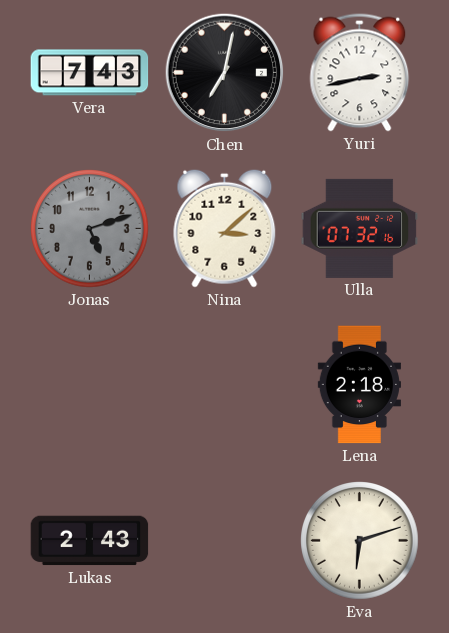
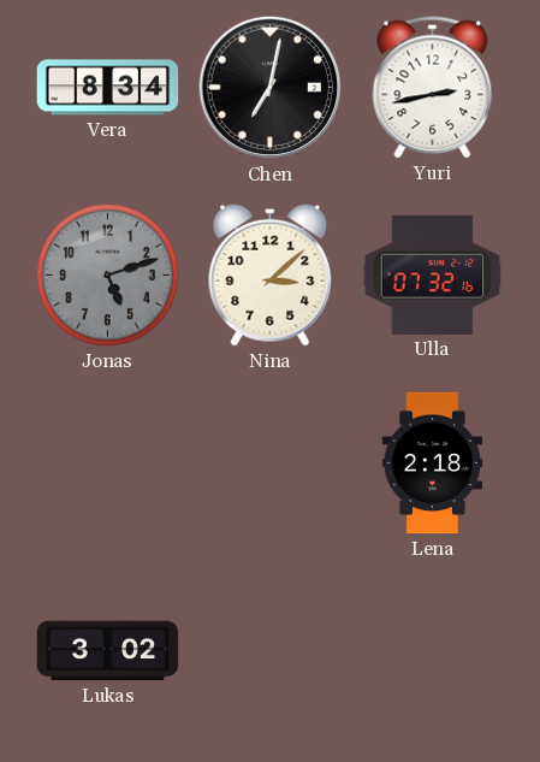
Vera: 7:43 -> 8:34 (108, 88)
Lukas: 2:43 -> 3:02 (108, 651)
Eva: 6:12 -> none (360, 541)
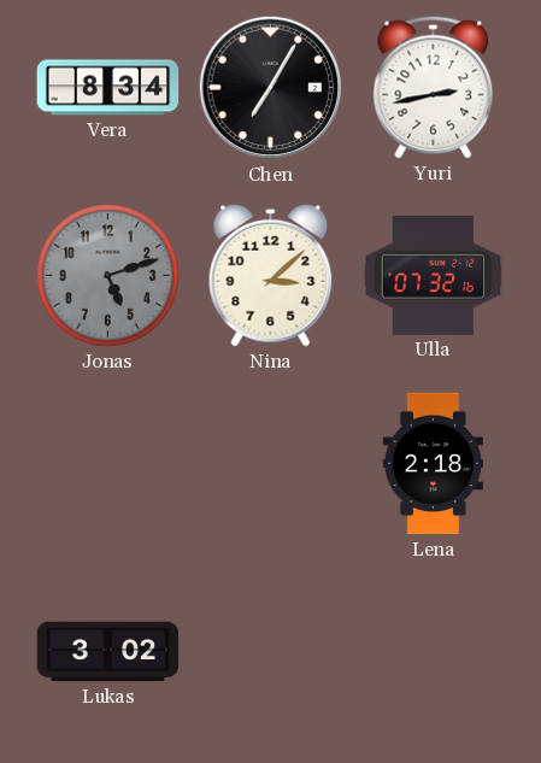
Chen: 7:02 -> 7:05 (271, 88)
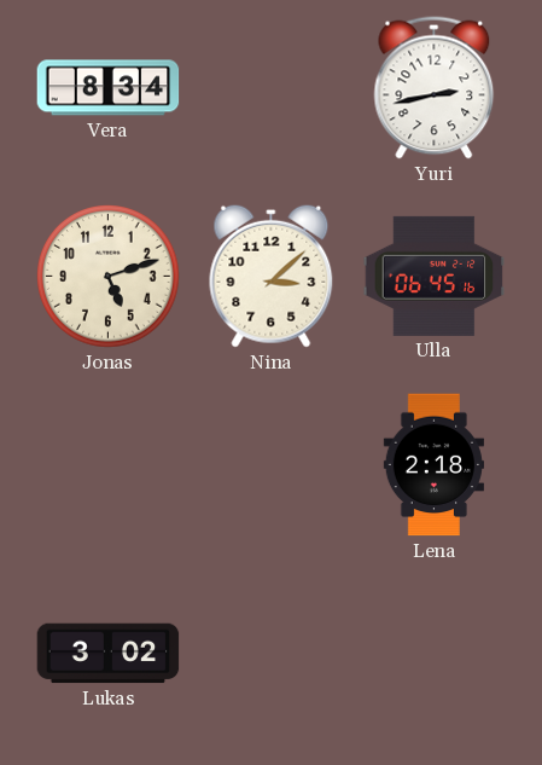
Chen: 7:05 -> none (271, 88)
Jonas dial: grey -> cream (109, 277)
Ulla: 07:32 -> 06:45 (435, 276)
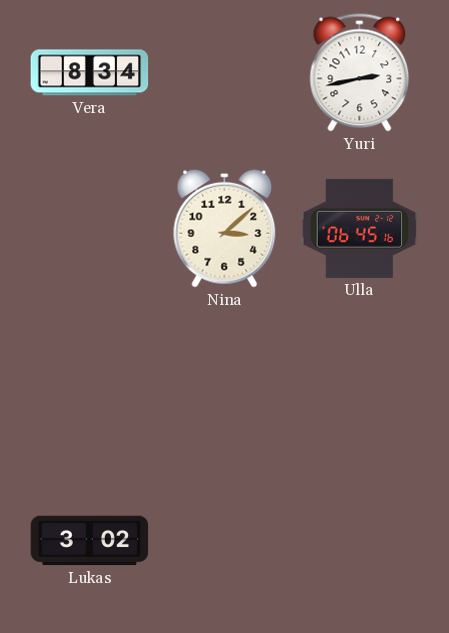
Jonas: 5:12 -> none (109, 277)
Lena: 2:18 -> none (433, 465)
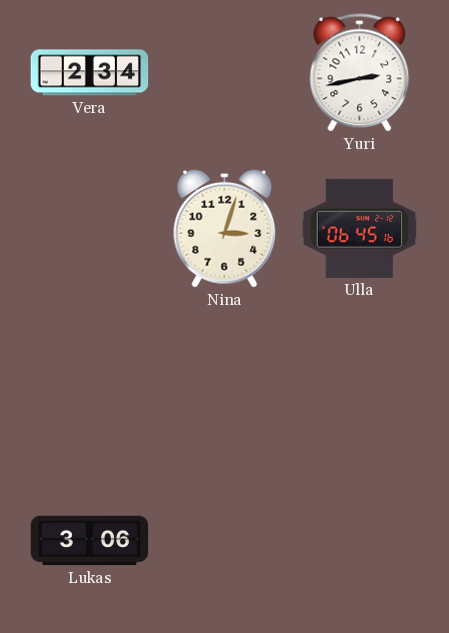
Vera: 8:34 -> 2:34 (90, 73)
Nina: 3:08 -> 3:03 (225, 228)
Lukas: 3:02 -> 3:06 (90, 541)
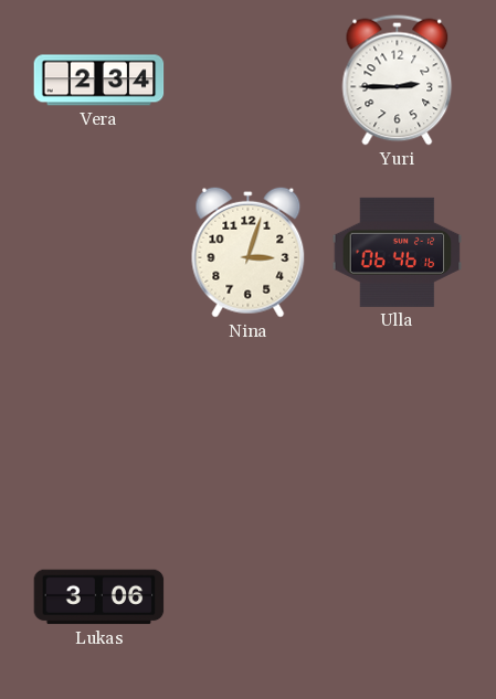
Yuri: 2:43 -> 2:45 (398, 81)
Ulla: 06:45 -> 06:46 (398, 252)
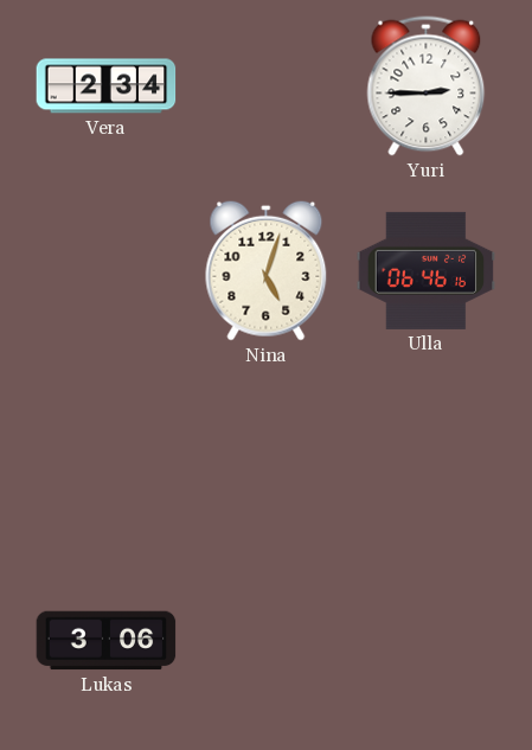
Nina: 3:03 -> 5:03 (267, 270)
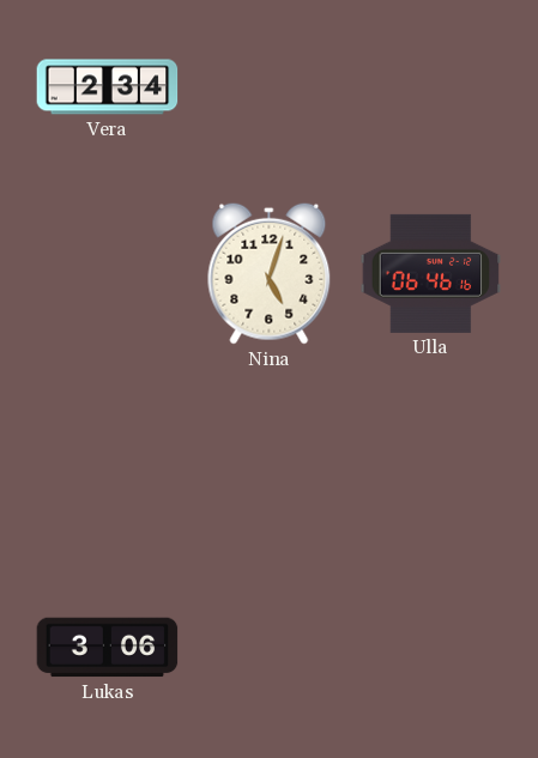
Yuri: 2:45 -> none (427, 86)
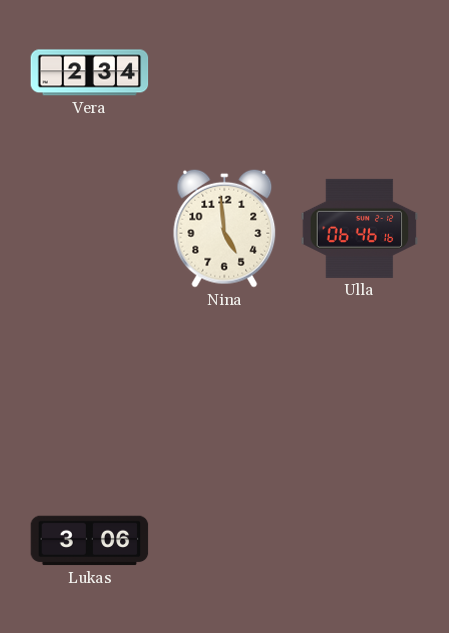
Nina: 5:03 -> 4:59 (225, 228)
